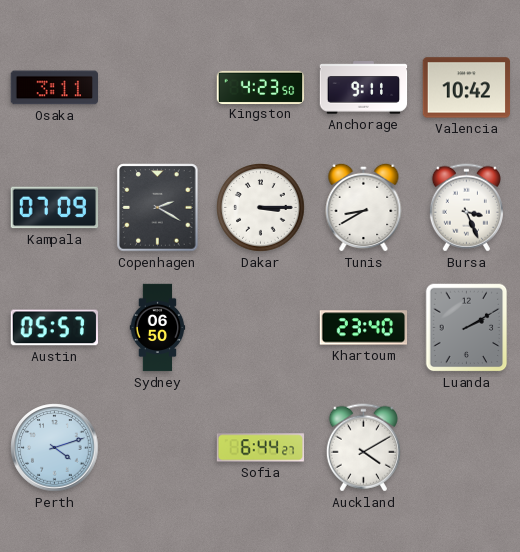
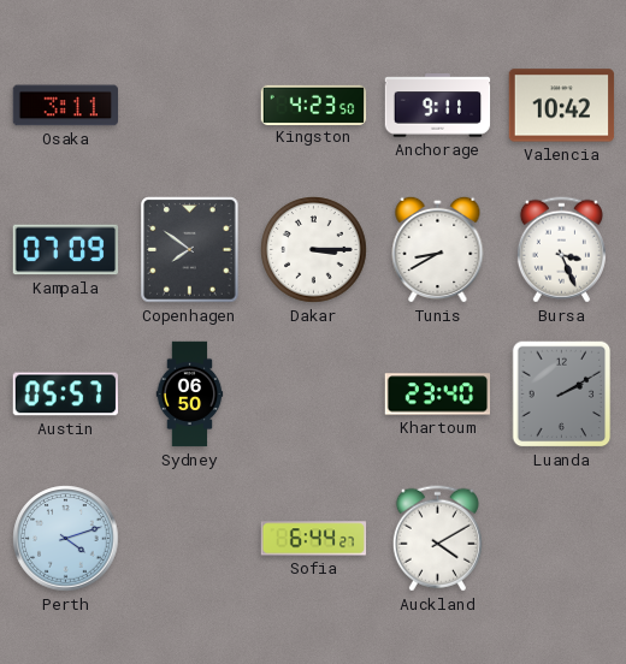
Copenhagen: 2:20 -> 7:51 (190, 250)
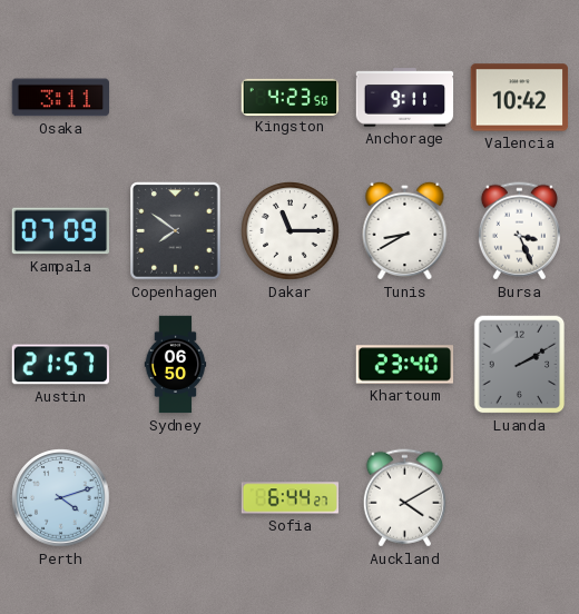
Dakar: 3:15 -> 11:15 (291, 231)
Austin: 05:57 -> 21:57 (60, 365)
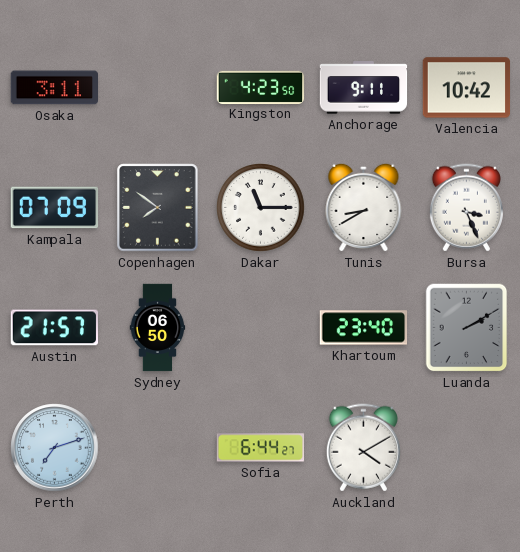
Perth: 4:12 -> 7:12 (55, 448)
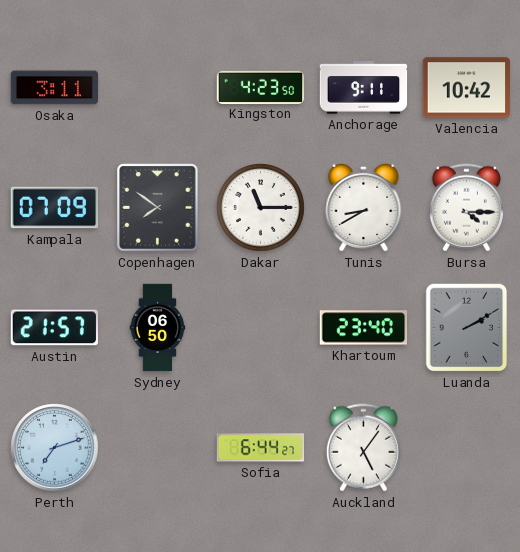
Bursa: 3:26 -> 4:15 (466, 208)
Auckland: 4:10 -> 5:06 (363, 448)
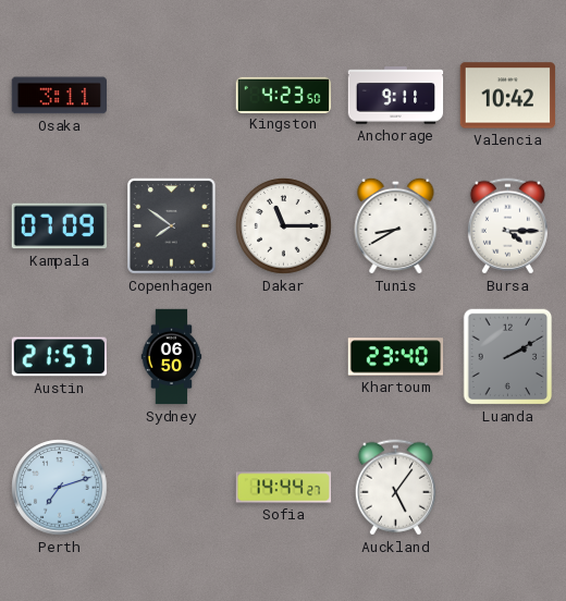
Sofia: 6:44 -> 14:44 (284, 488)
